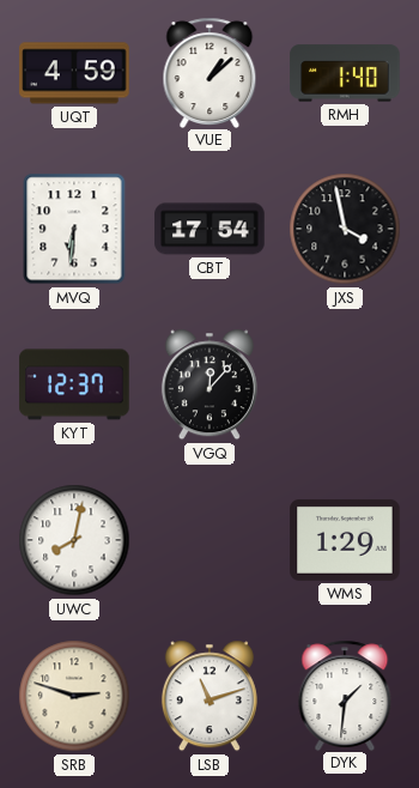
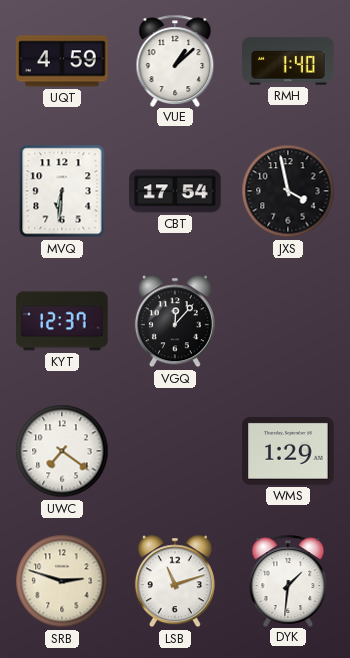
UWC: 8:02 -> 7:21 (62, 451)
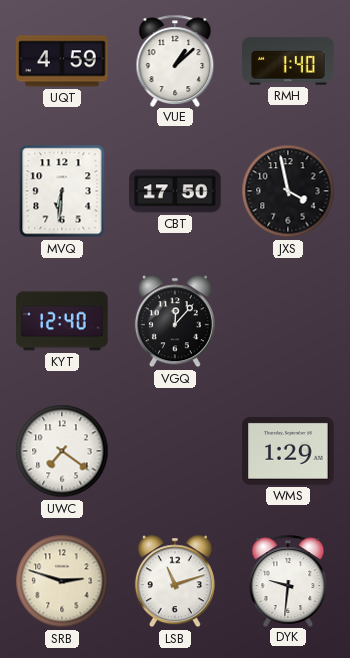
CBT: 17:54 -> 17:50 (175, 191)
KYT: 12:37 -> 12:40 (62, 321)
DYK: 1:31 -> 9:31 (288, 580)
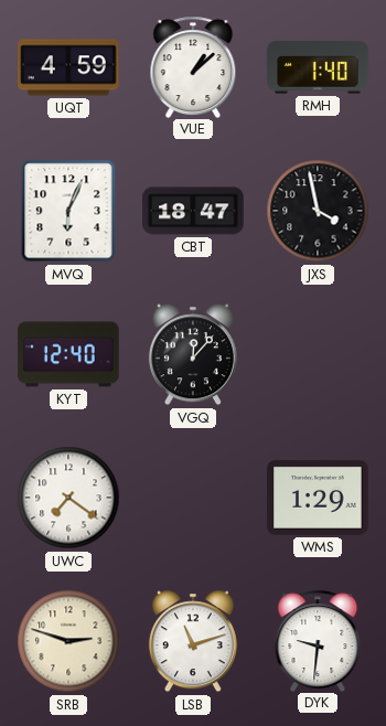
MVQ: 6:31 -> 6:04 (68, 211)
CBT: 17:50 -> 18:47 (193, 211)
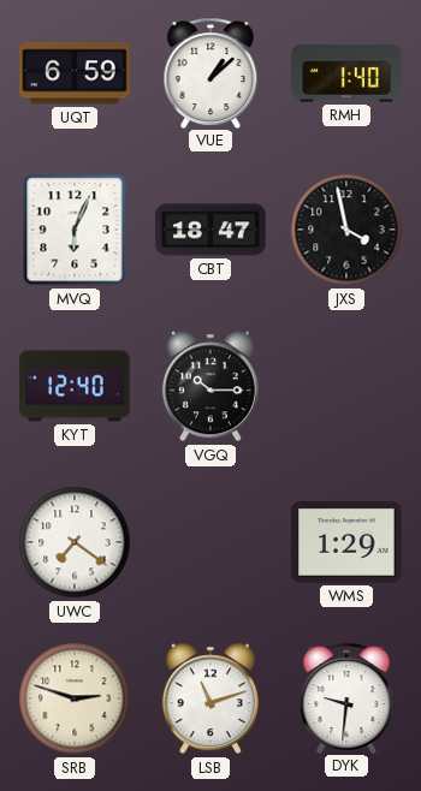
UQT: 4:59 -> 6:59 (75, 73)
VGQ: 12:07 -> 10:15 (210, 386)
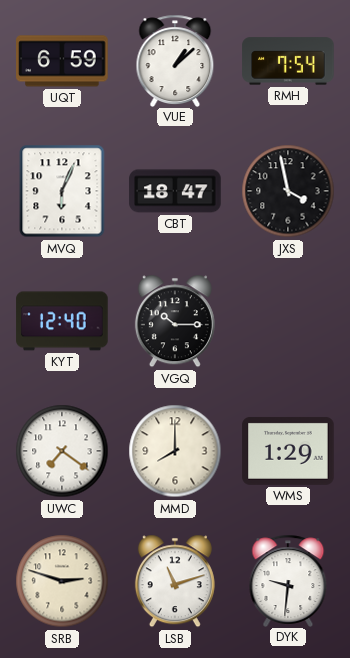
RMH: 1:40 -> 7:54 (288, 61)
MMD: none -> 8:00 (175, 451)
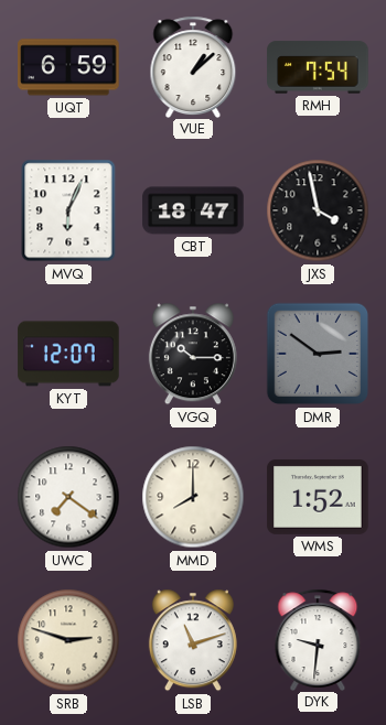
KYT: 12:40 -> 12:07 (68, 354)
DMR: none -> 2:51 (318, 354)
WMS: 1:29 -> 1:52 (318, 497)
